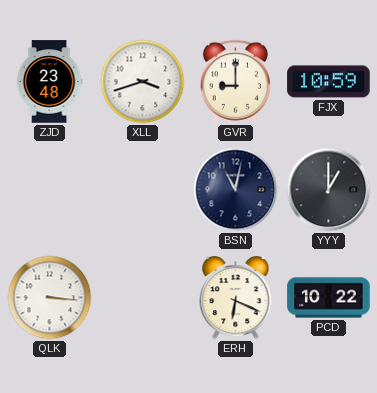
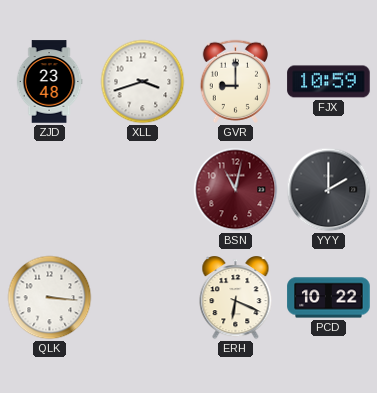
BSN dial: navy -> burgundy (236, 190)
YYY: 1:00 -> 2:00 (329, 190)
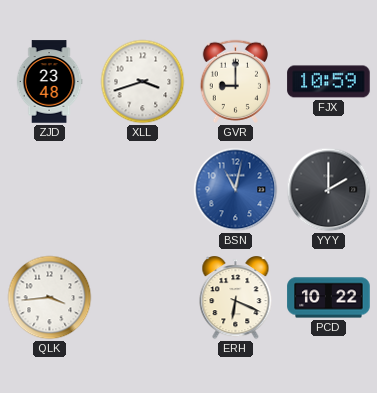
BSN dial: burgundy -> blue (236, 190)
QLK: 3:16 -> 3:44 (50, 298)
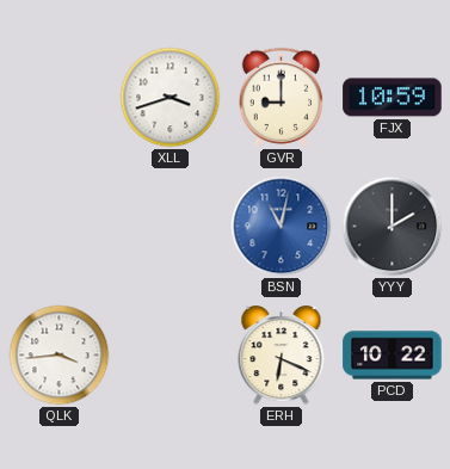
ZJD: 23:48 -> none (49, 82)
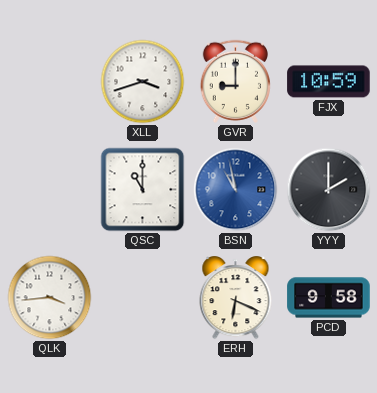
QSC: none -> 11:00 (143, 190)
BSN: 11:02 -> 10:58 (236, 190)
PCD: 10:22 -> 9:58 (329, 298)
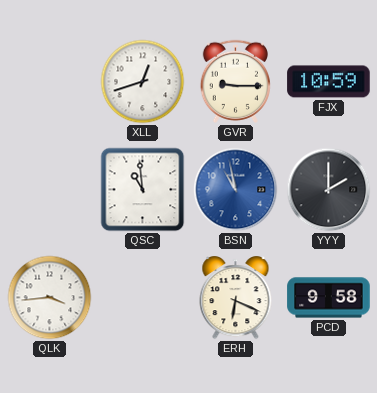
XLL: 3:42 -> 12:42 (143, 82)
GVR: 9:00 -> 9:15 (235, 81)
QSC: 11:00 -> 10:59 (143, 190)
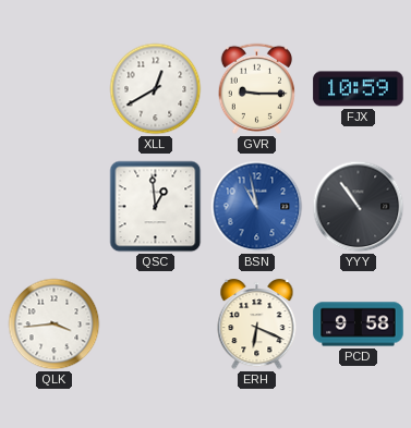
XLL: 12:42 -> 12:40 (156, 89)
QSC: 10:59 -> 12:59 (156, 207)
YYY: 2:00 -> 10:54 (359, 207)
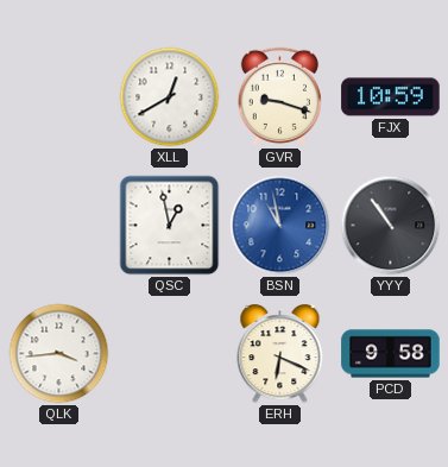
GVR: 9:15 -> 9:18 (279, 96)
QSC: 12:59 -> 12:58 (170, 226)
